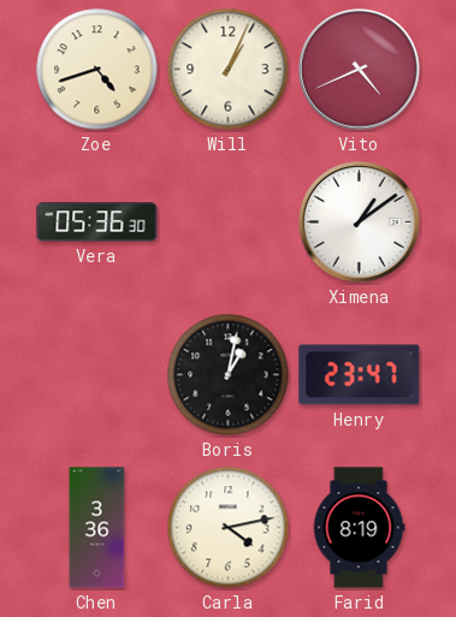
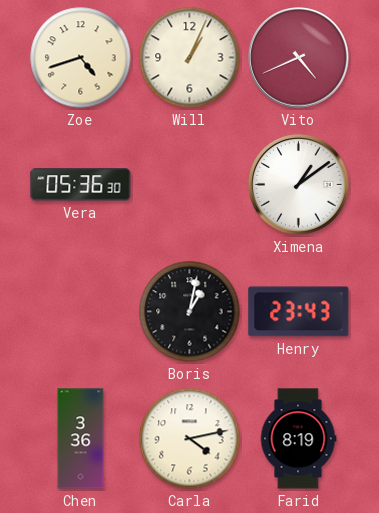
Henry: 23:47 -> 23:43 (299, 312)
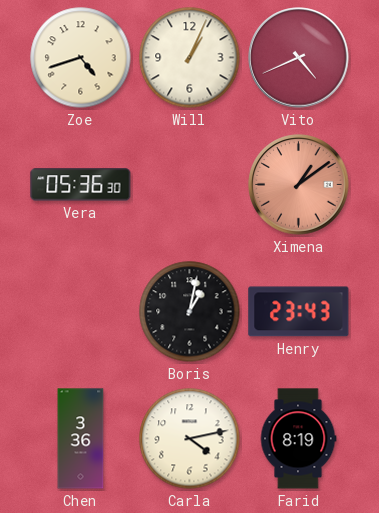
Ximena dial: white -> salmon (299, 185)
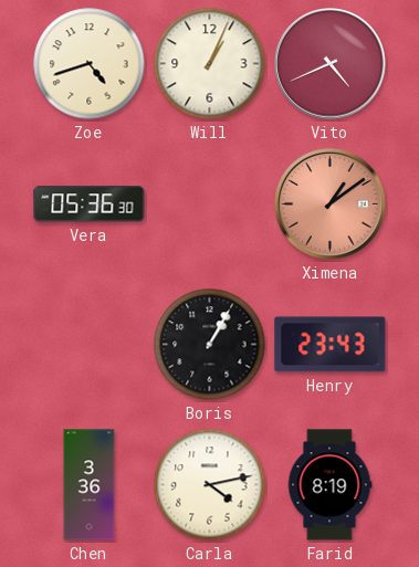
Boris: 1:02 -> 1:05 (210, 345)
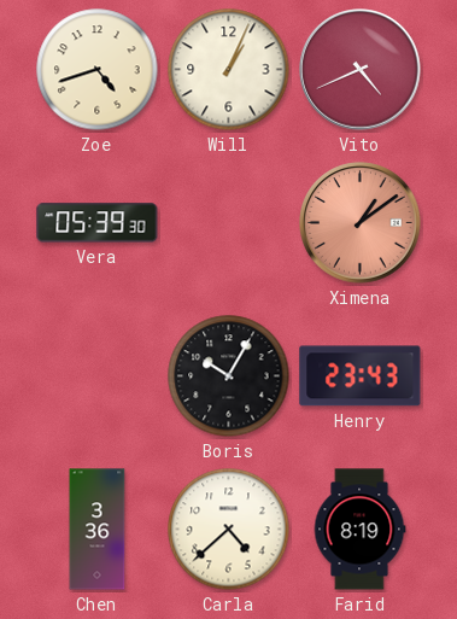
Vera: 05:36 -> 05:39 (98, 223)
Boris: 1:05 -> 10:05 (229, 376)
Carla: 4:13 -> 4:38 (229, 530)
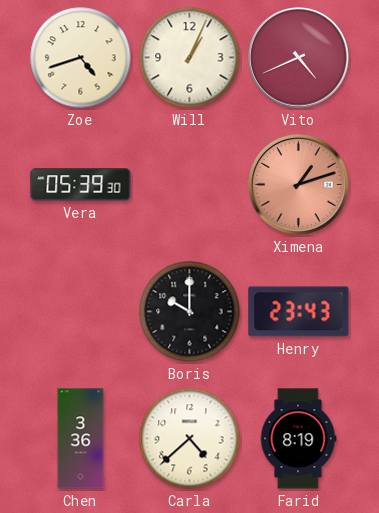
Ximena: 1:09 -> 1:12 (299, 185)
Boris: 10:05 -> 10:00 (190, 312)
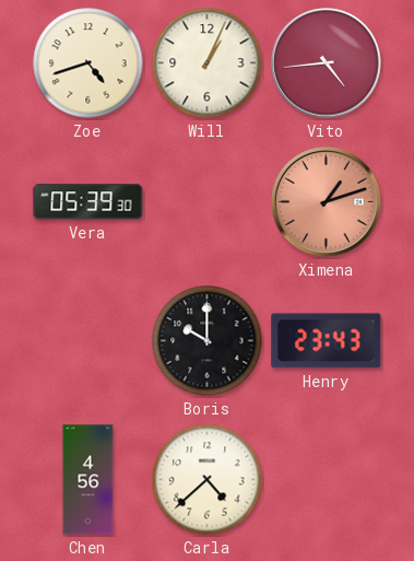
Vito: 4:41 -> 4:44 (327, 63)
Chen: 3:36 -> 4:56 (88, 480)
Farid: 8:19 -> none (298, 439)
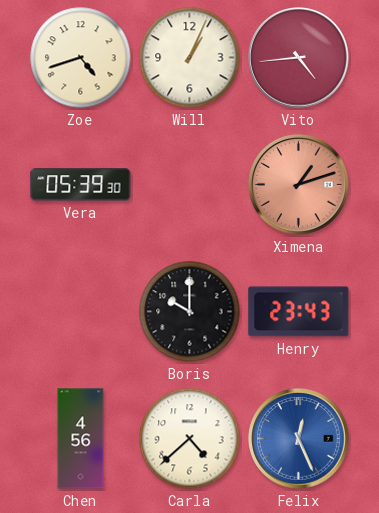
Felix: none -> 12:26 (299, 439)
